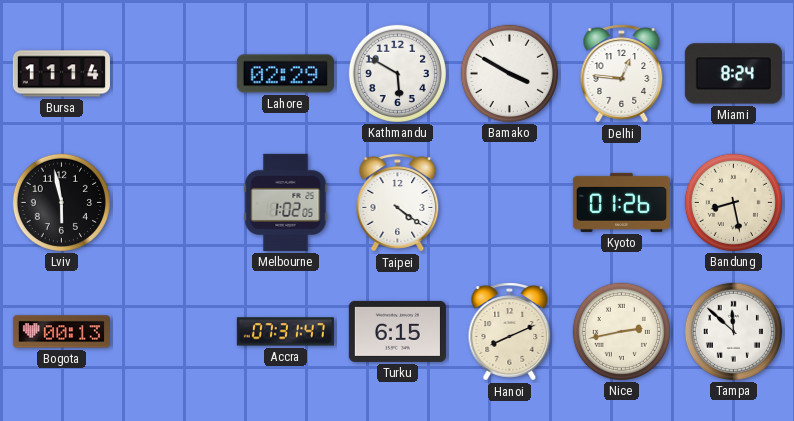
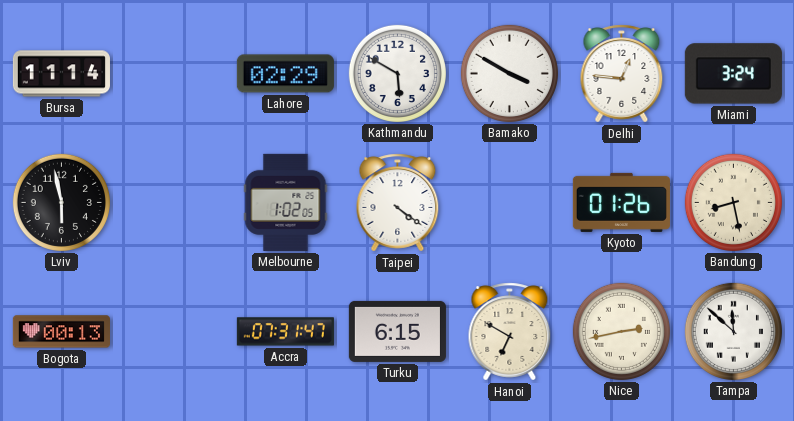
Miami: 8:24 -> 3:24 (733, 74)
Hanoi: 8:11 -> 6:50 (510, 332)
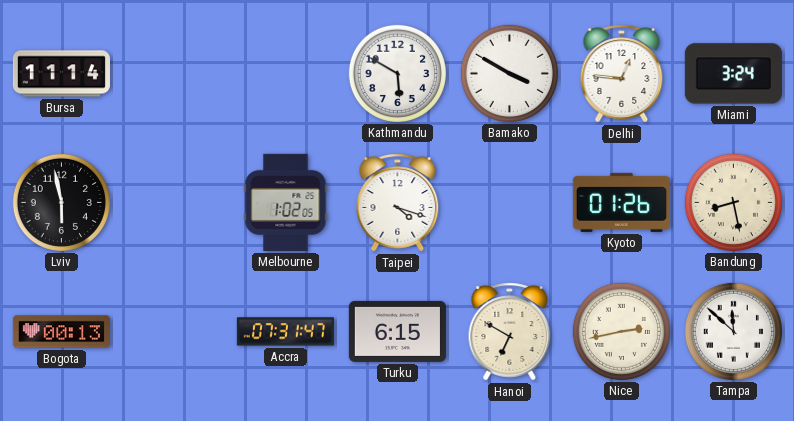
Lahore: 02:29 -> none (285, 74)
Taipei: 4:21 -> 4:18 (398, 203)
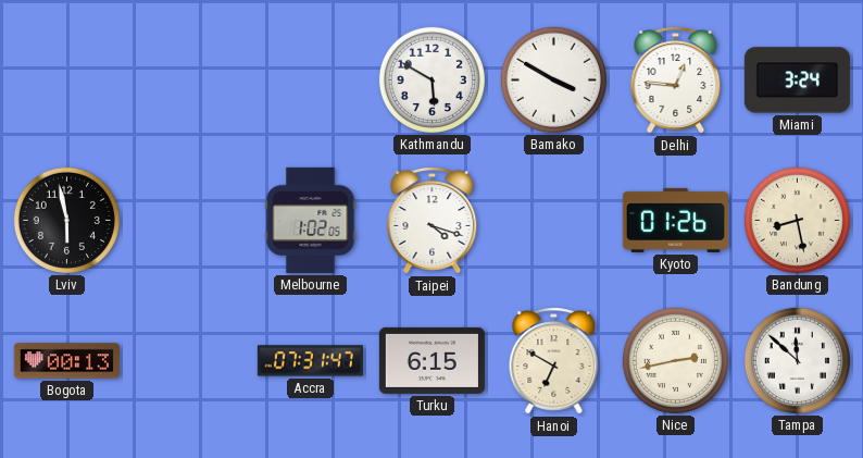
Bursa: 11:14 -> none (61, 74)
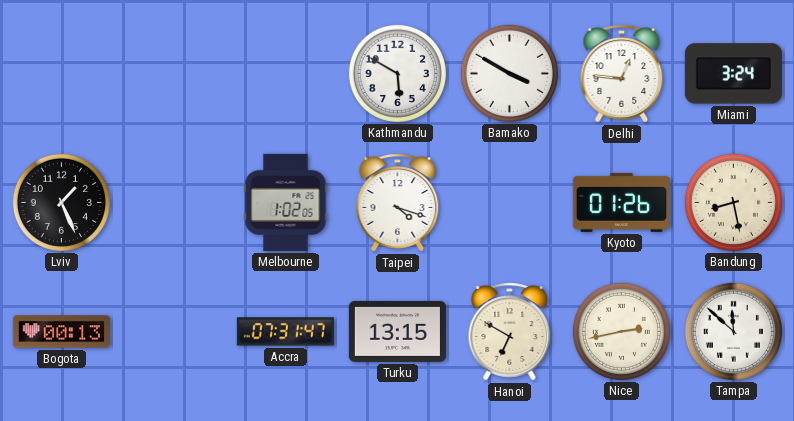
Lviv: 5:58 -> 1:26 (61, 202)
Turku: 6:15 -> 13:15 (397, 331)
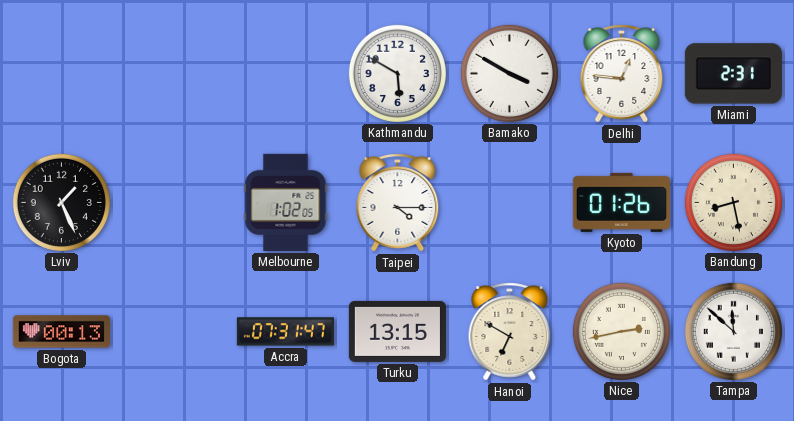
Miami: 3:24 -> 2:31 (733, 74)
Taipei: 4:18 -> 4:15 (398, 203)
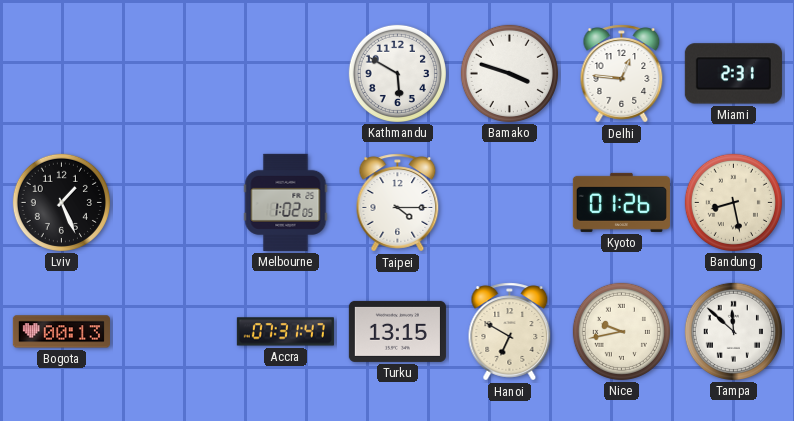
Bamako: 3:50 -> 3:48 (509, 73)
Nice: 2:43 -> 9:43 (621, 331)
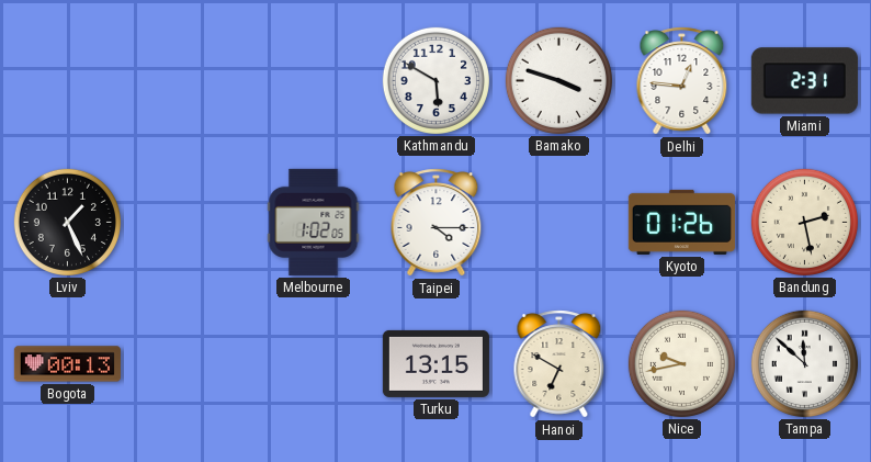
Bandung: 8:28 -> 2:28 (804, 222)
Accra: 07:31 -> none (285, 332)
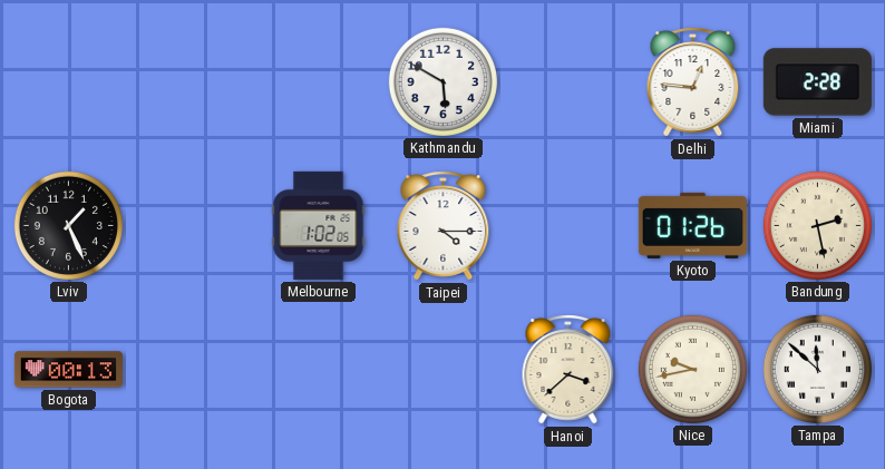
Bamako: 3:48 -> none (558, 80)
Miami: 2:31 -> 2:28 (817, 82)
Turku: 13:15 -> none (435, 363)
Hanoi: 6:50 -> 3:38 (568, 370)
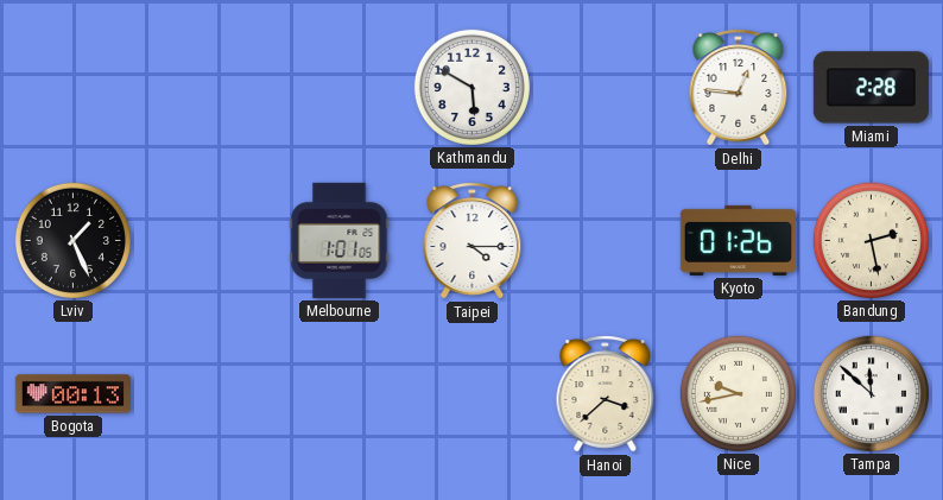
Melbourne: 1:02 -> 1:01 (340, 240)
